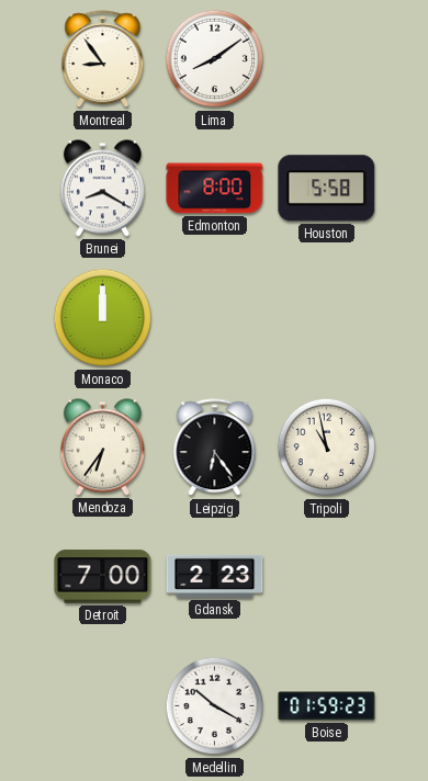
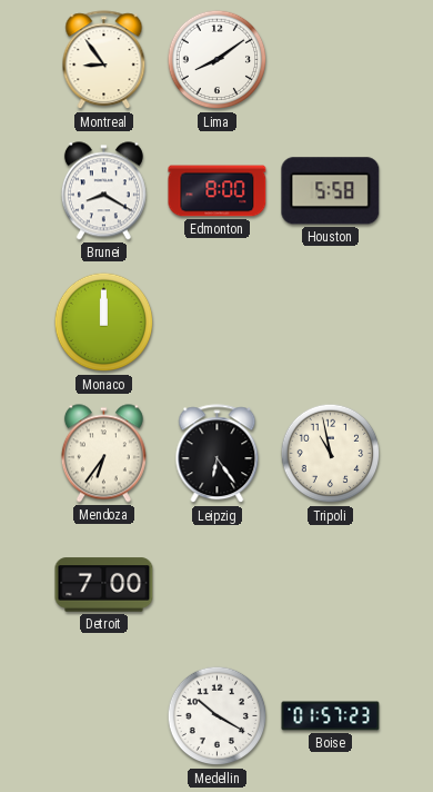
Gdansk: 2:23 -> none (215, 576)
Boise: 01:59 -> 01:57 (331, 716)
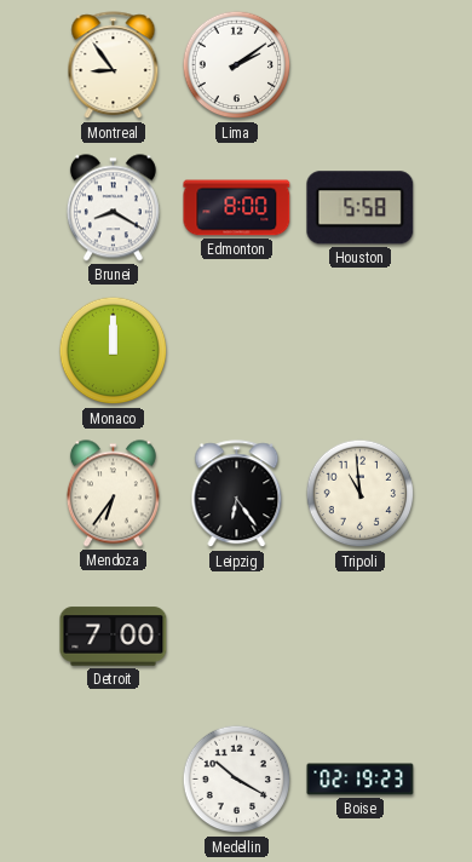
Lima: 8:09 -> 2:09 (237, 65)
Tripoli: 10:58 -> 10:59 (361, 494)
Boise: 01:57 -> 02:19 (361, 780)
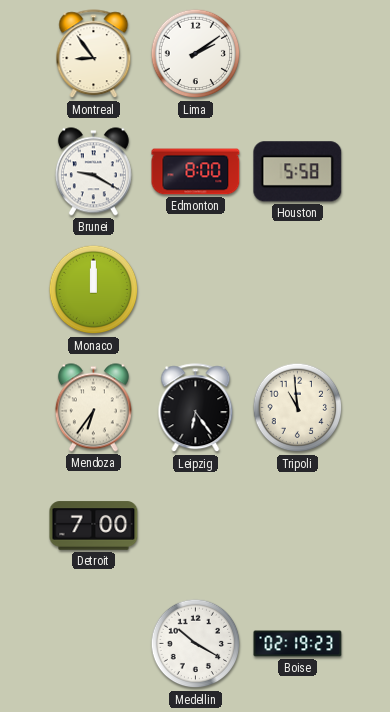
Brunei: 8:20 -> 9:20 (93, 172)
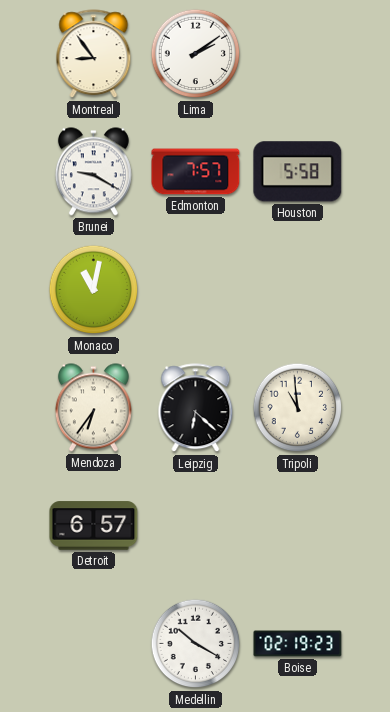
Edmonton: 8:00 -> 7:57 (196, 172)
Monaco: 12:00 -> 11:02 (94, 290)
Leipzig: 6:24 -> 6:22 (196, 408)
Detroit: 7:00 -> 6:57 (94, 526)
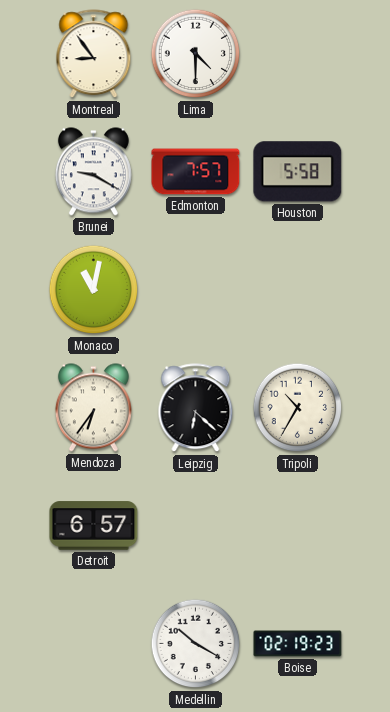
Lima: 2:09 -> 4:30 (196, 54)
Tripoli: 10:59 -> 10:35 (298, 408)
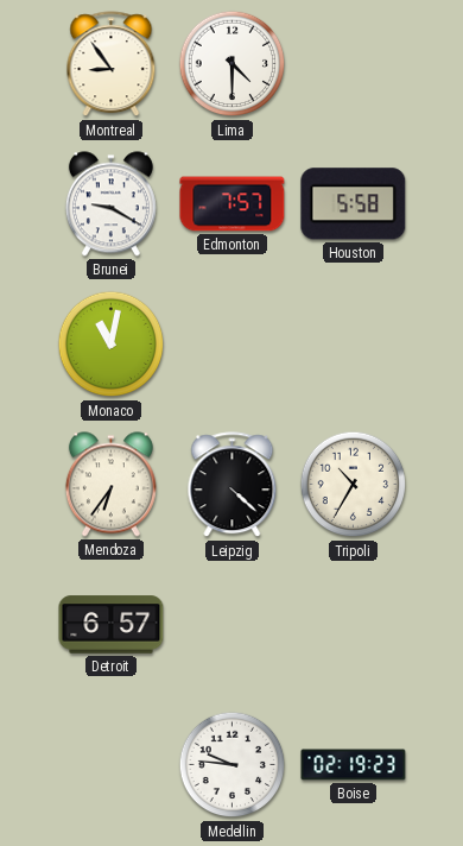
Leipzig: 6:22 -> 4:22 (233, 485)
Medellin: 10:20 -> 9:46 (233, 765)
